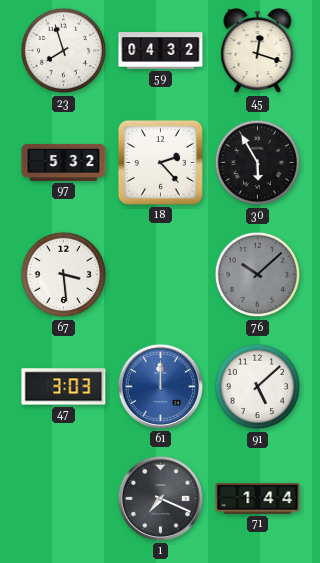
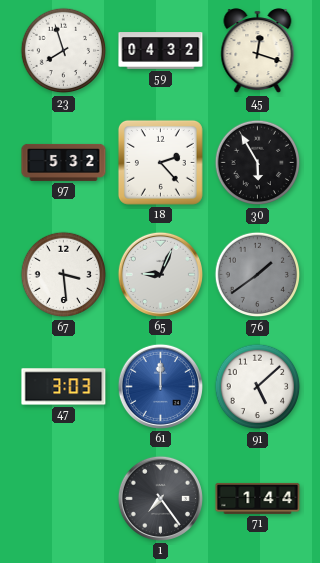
65: none -> 9:04 (160, 274)
76: 10:08 -> 1:39 (258, 275)
1: 7:19 -> 7:24 (160, 498)
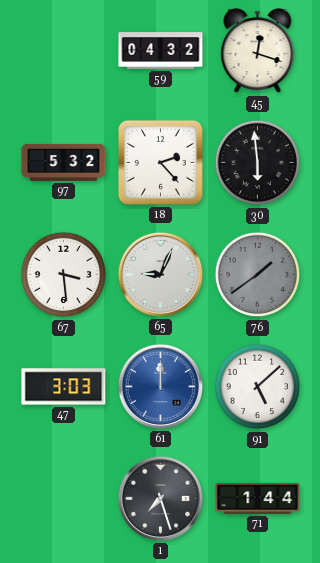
23: 7:57 -> none (64, 51)
30: 5:55 -> 5:59 (258, 163)
1: 7:24 -> 7:27 (160, 498)
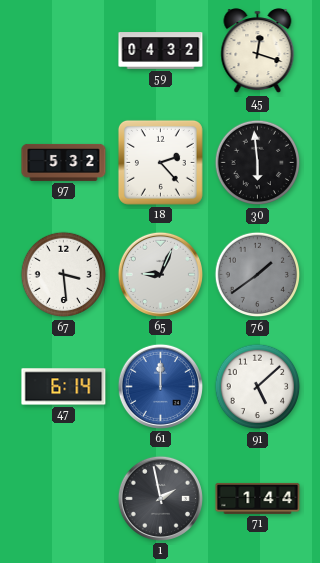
47: 3:03 -> 6:14 (64, 387)
1: 7:27 -> 1:58 (160, 498)
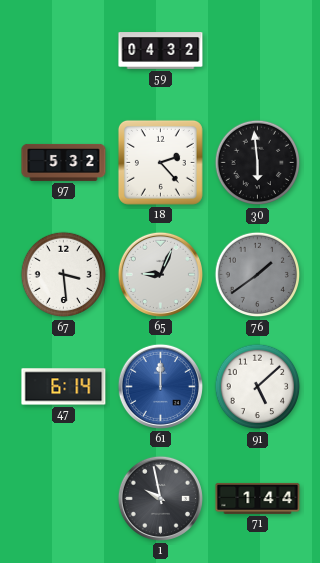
45: 12:18 -> none (258, 51)
1: 1:58 -> 9:58 (160, 498)
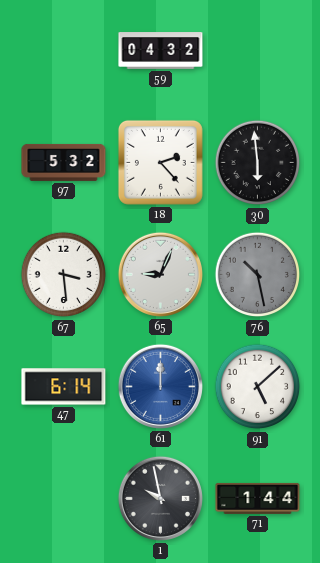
76: 1:39 -> 10:28 (258, 275)
